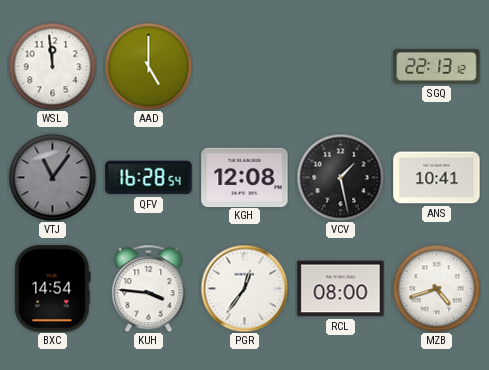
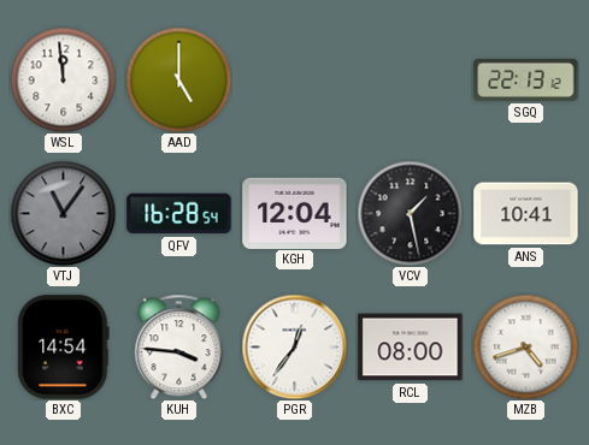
KGH: 12:08 -> 12:04 (295, 213)
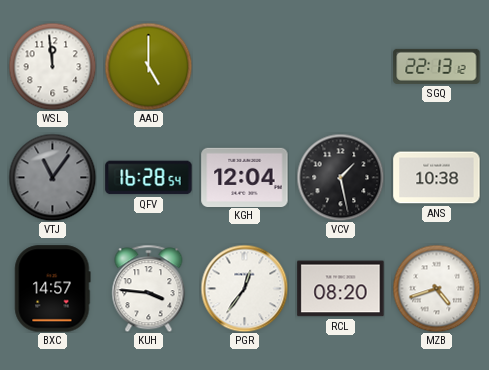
ANS: 10:41 -> 10:38 (437, 178)
BXC: 14:54 -> 14:57 (53, 289)
RCL: 08:00 -> 08:20 (341, 289)
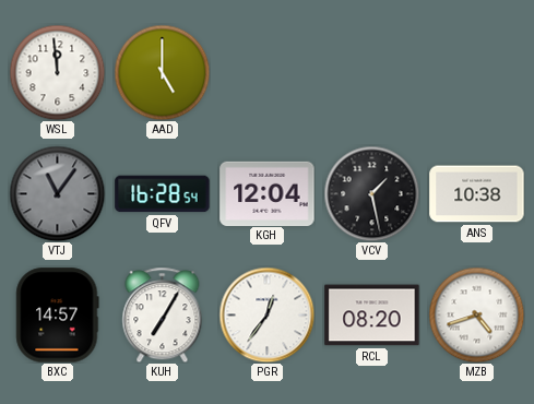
SGQ: 22:13 -> none (437, 66)
KUH: 3:46 -> 7:05 (163, 314)
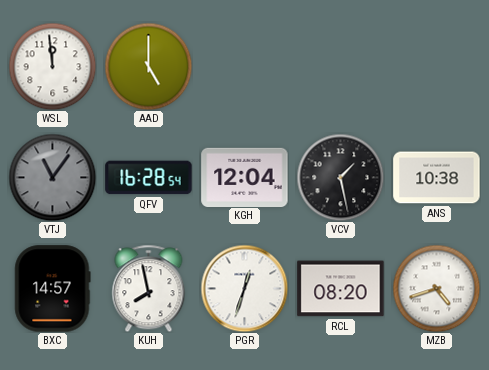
KUH: 7:05 -> 7:58 (149, 288)
PGR: 12:36 -> 12:33 (244, 288)
